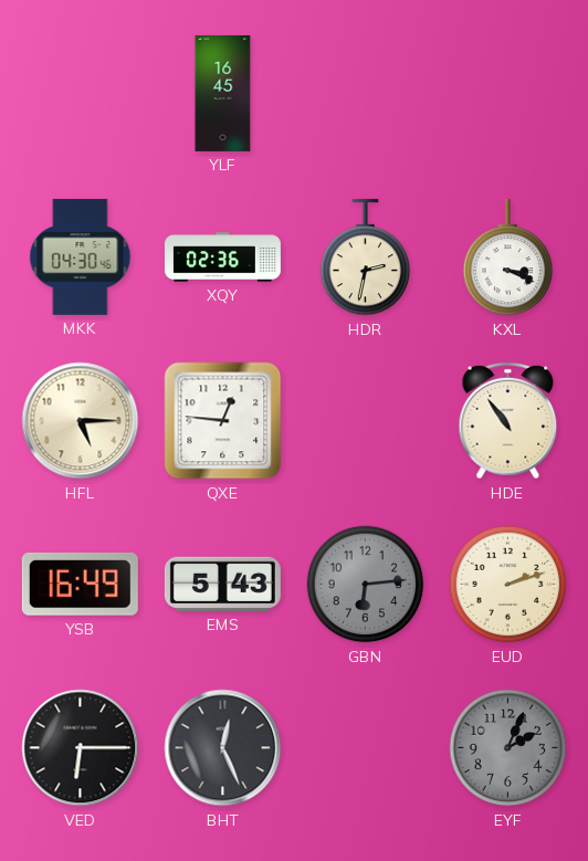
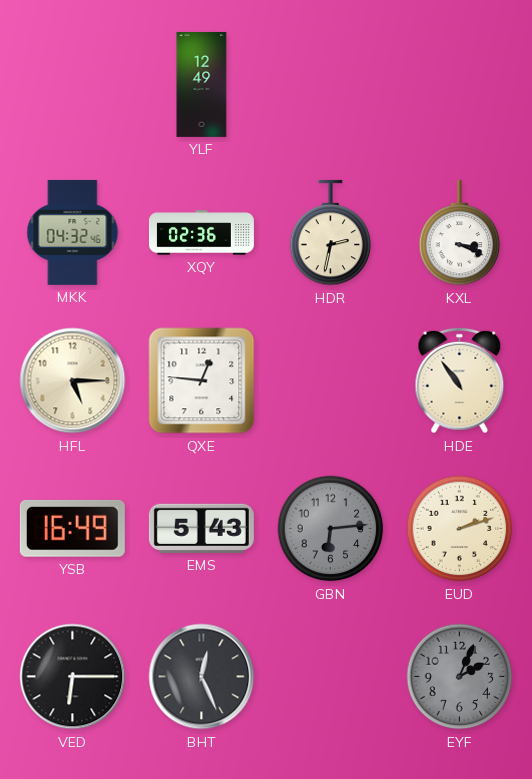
YLF: 16:45 -> 12:49 (202, 84)
MKK: 04:30 -> 04:32 (73, 232)
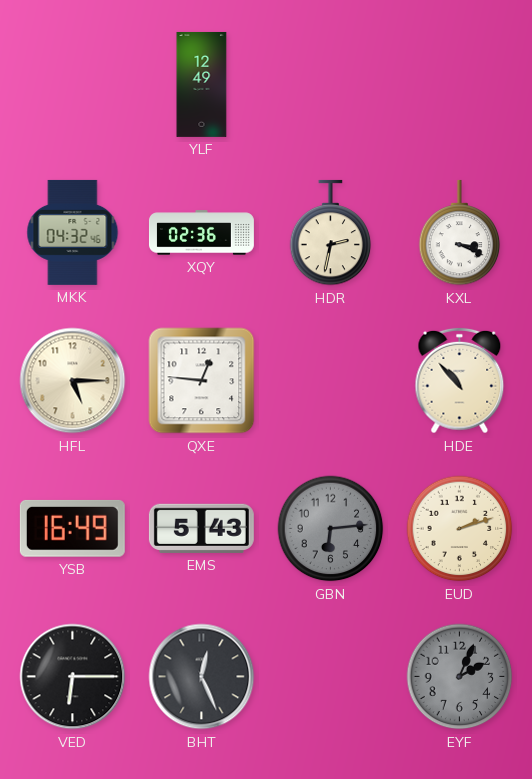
HDE: 10:54 -> 10:53 (460, 381)
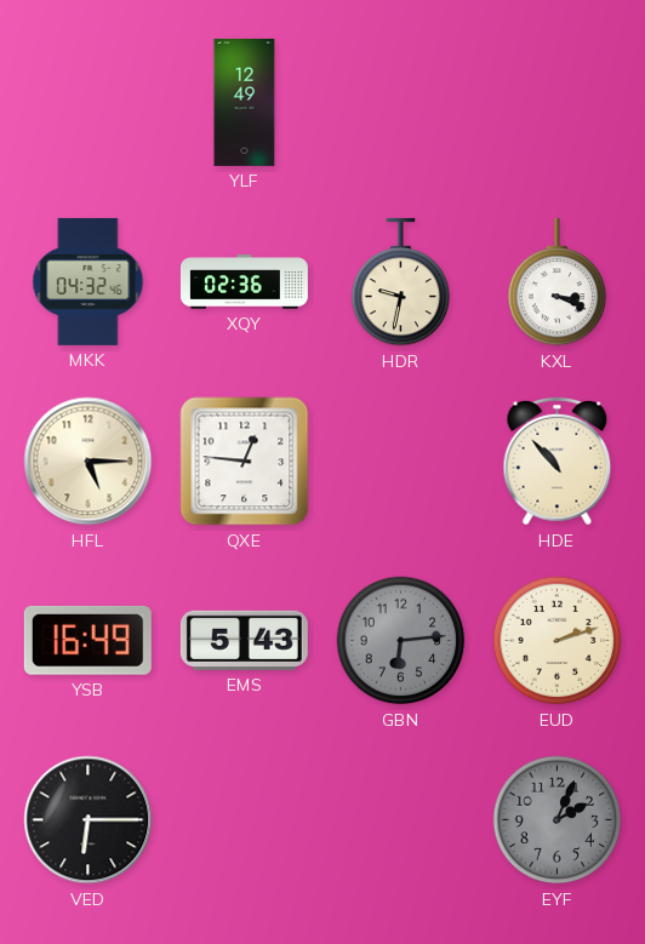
HDR: 2:32 -> 9:32 (401, 282)
BHT: 12:26 -> none (202, 677)
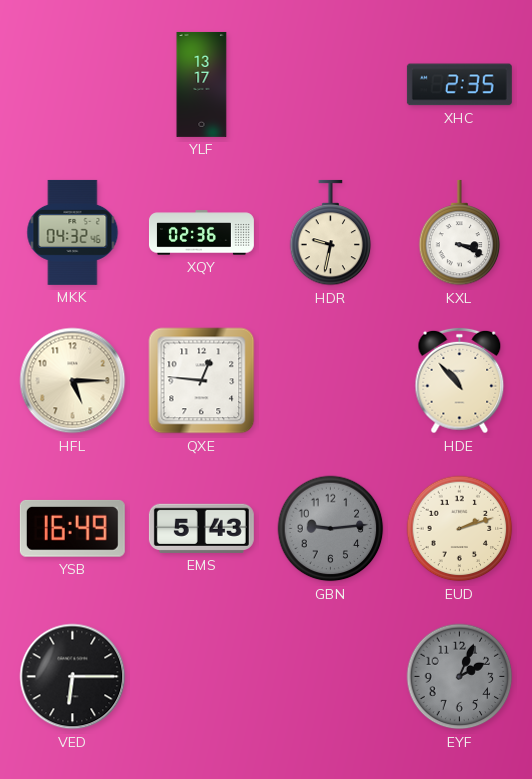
YLF: 12:49 -> 13:17 (202, 84)
XHC: none -> 2:35 (459, 85)
GBN: 6:14 -> 9:14 (331, 529)
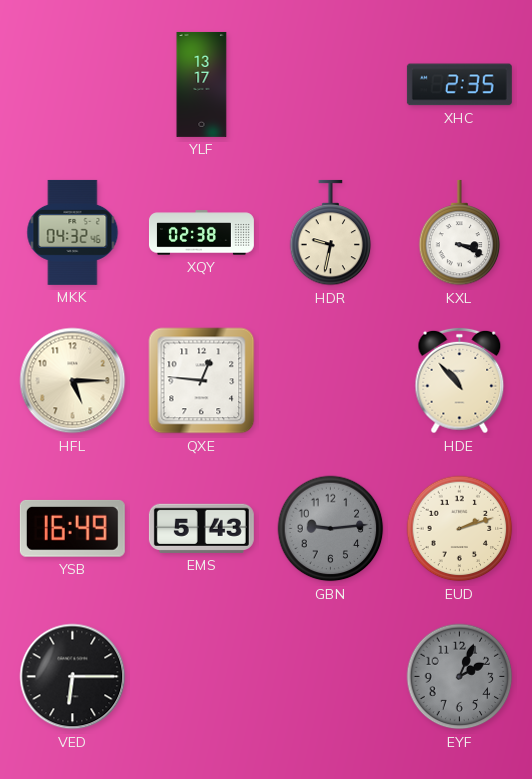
XQY: 02:36 -> 02:38 (201, 233)
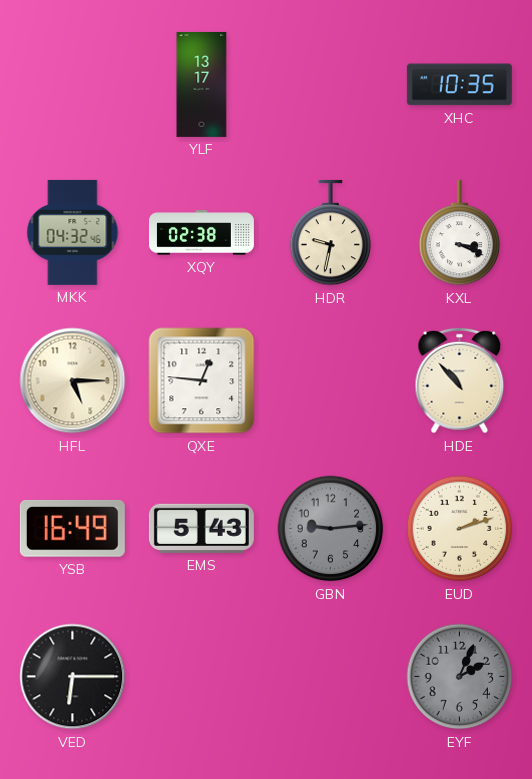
XHC: 2:35 -> 10:35 (459, 85)
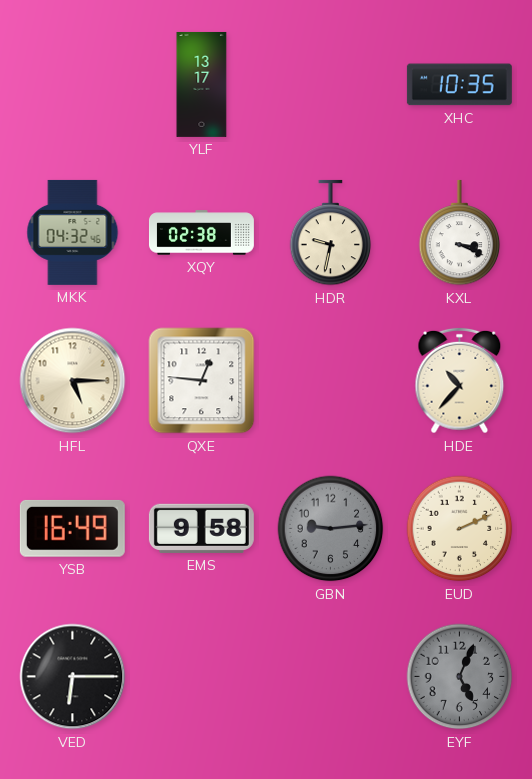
HDE: 10:53 -> 10:37 (460, 381)
EMS: 5:43 -> 9:58 (201, 528)
EUD: 2:12 -> 2:11 (460, 529)
EYF: 2:04 -> 5:04 (460, 677)
